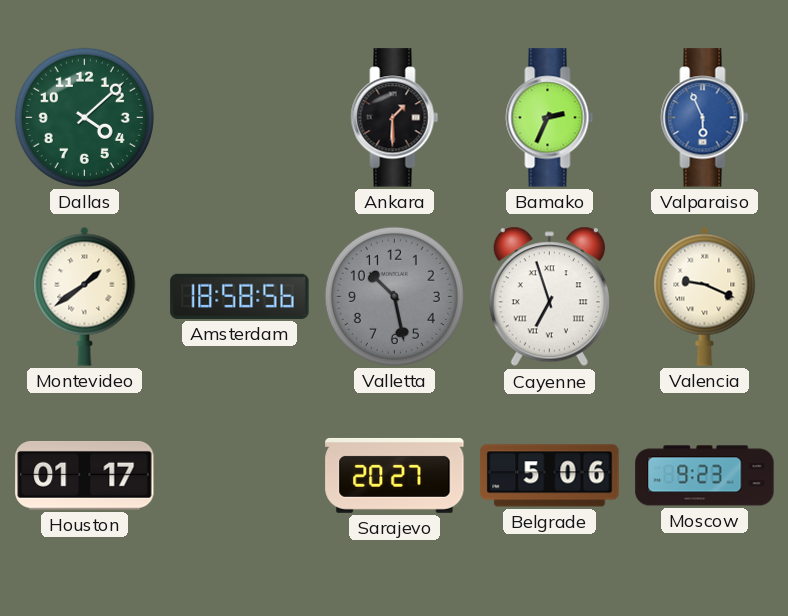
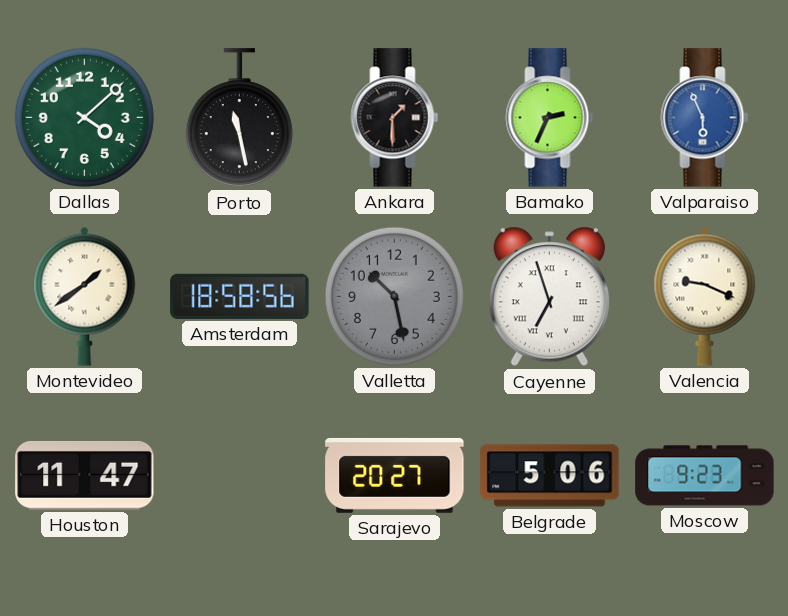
Porto: none -> 11:28 (239, 118)
Houston: 01:17 -> 11:47 (85, 475)
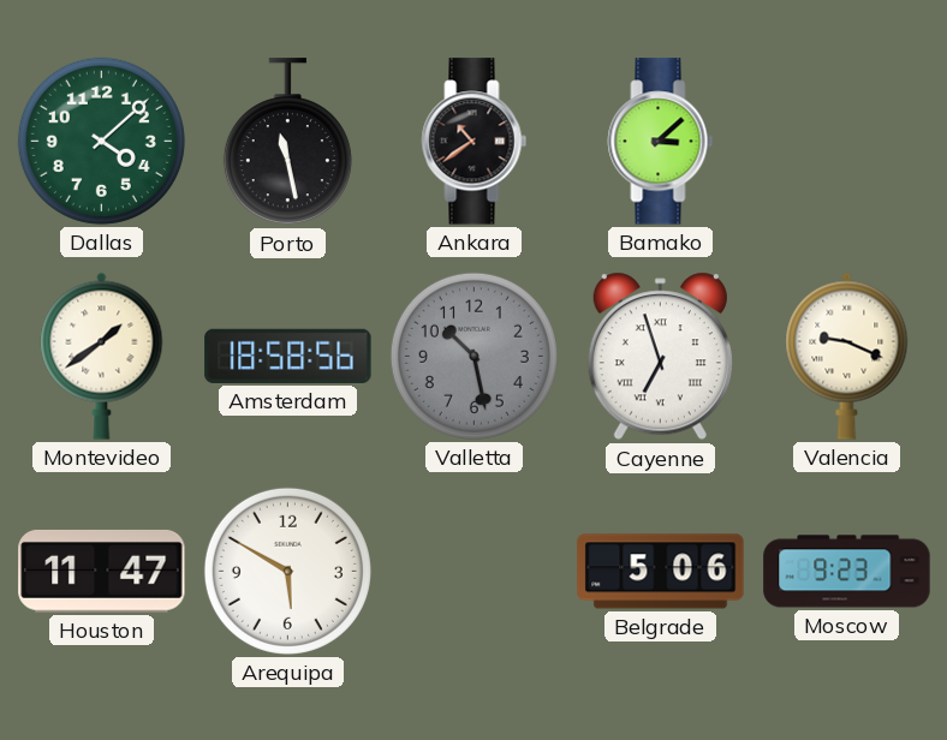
Ankara: 1:30 -> 10:39 (475, 142)
Bamako: 2:34 -> 3:08 (661, 142)
Valparaiso: 5:56 -> none (705, 118)
Arequipa: none -> 5:50 (287, 571)
Sarajevo: 20:27 -> none (395, 475)
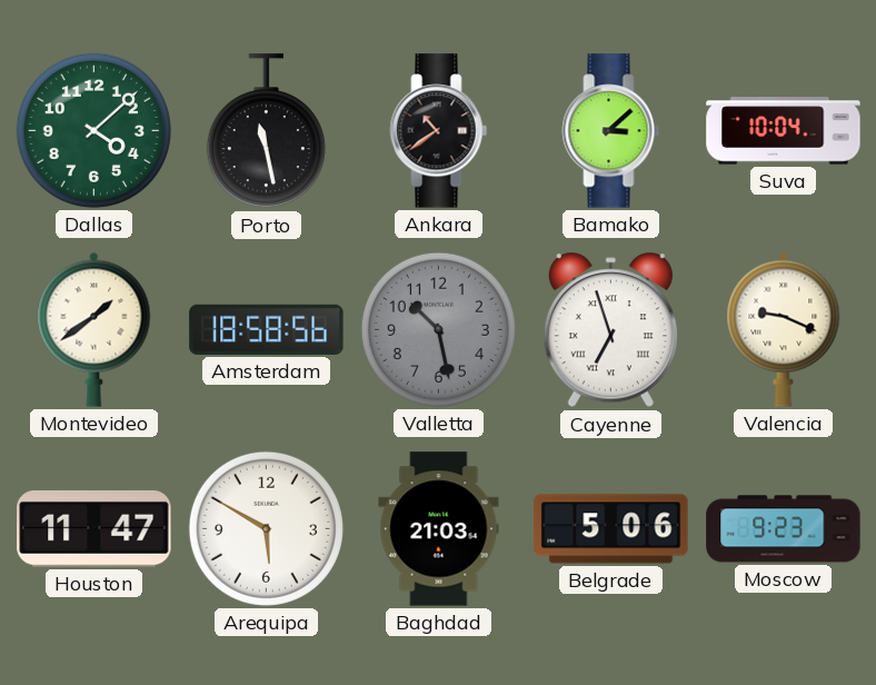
Suva: none -> 10:04 (784, 131)
Baghdad: none -> 21:03 (439, 529)
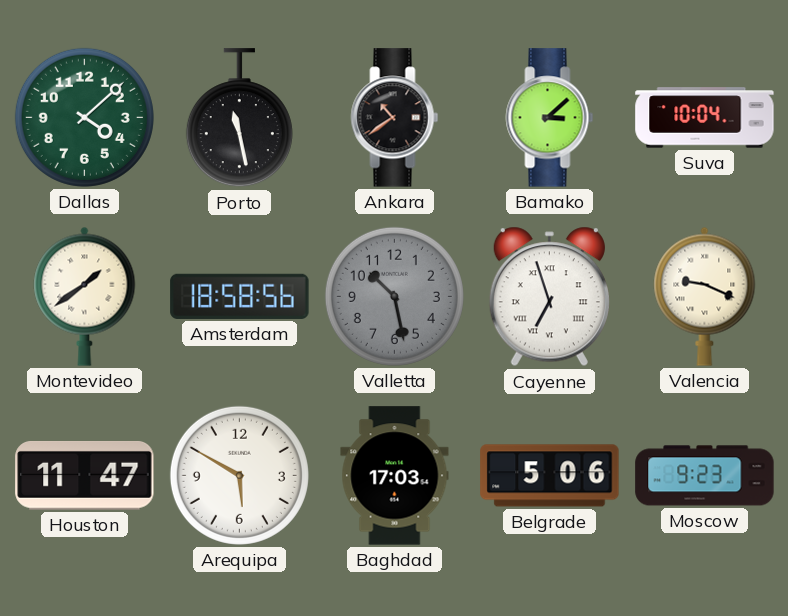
Baghdad: 21:03 -> 17:03 (395, 476)
